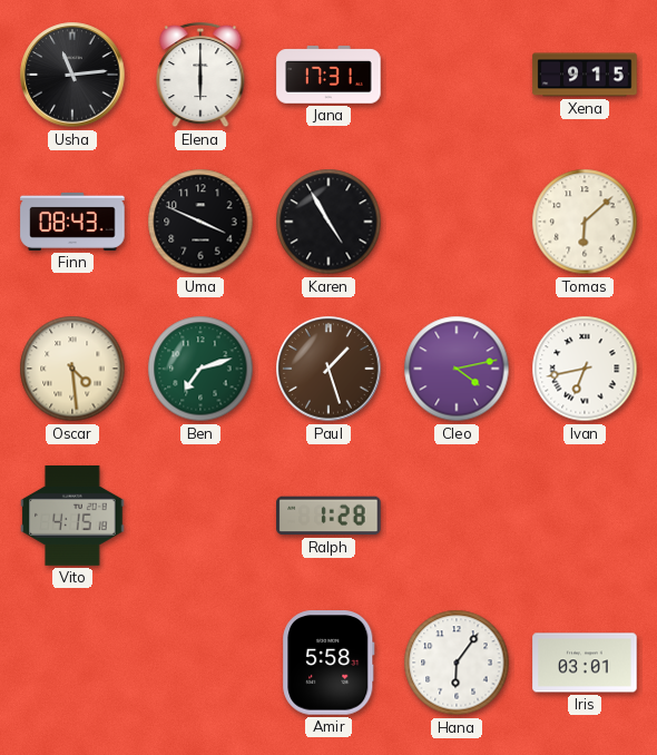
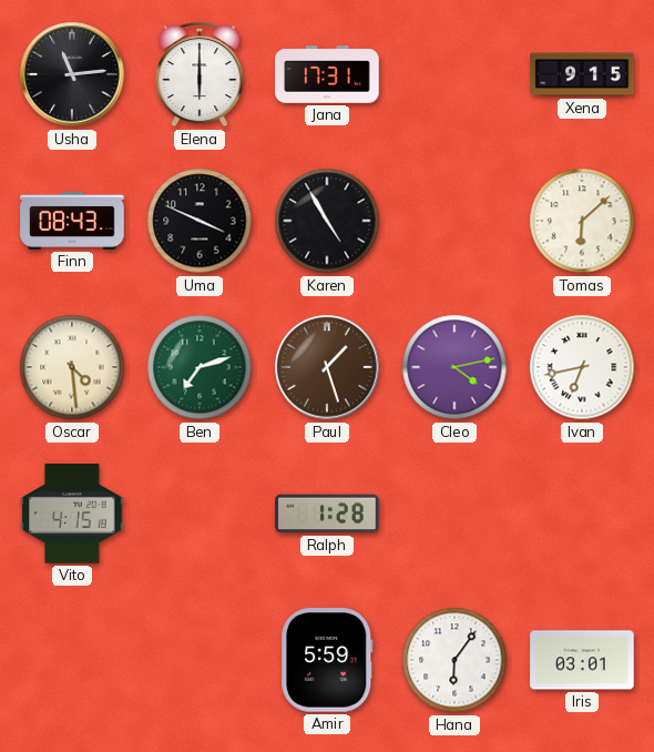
Amir: 5:58 -> 5:59 (327, 660)
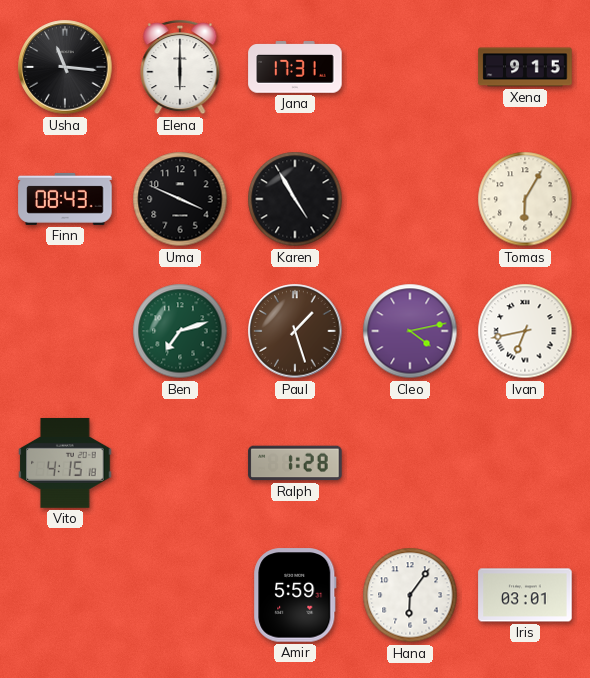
Usha: 11:14 -> 11:16 (65, 67)
Tomas: 6:08 -> 6:05 (525, 199)
Oscar: 4:29 -> none (72, 367)
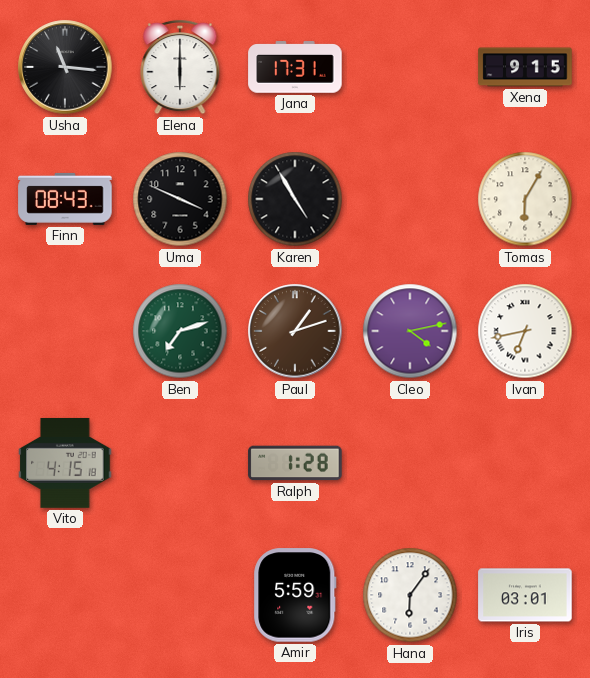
Paul: 1:27 -> 1:12 (295, 331)
